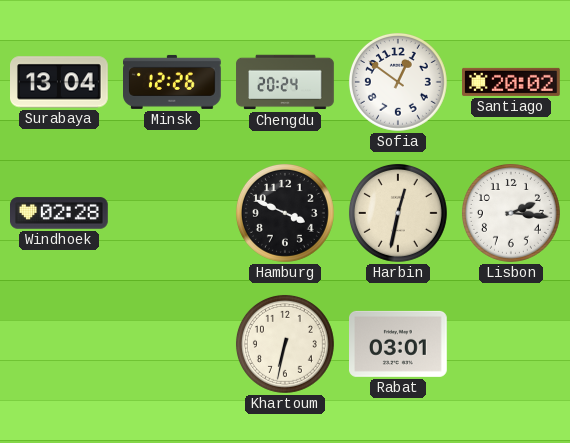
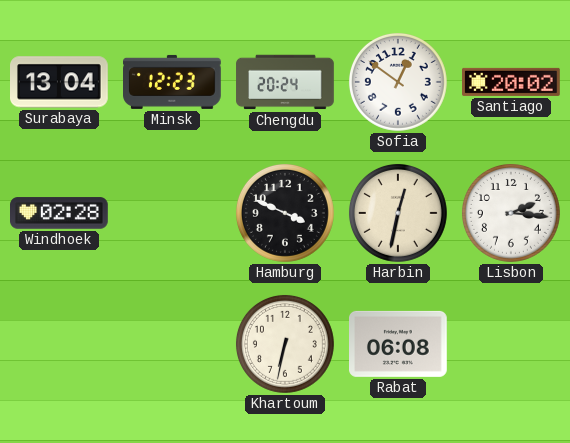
Minsk: 12:26 -> 12:23 (173, 82)
Rabat: 03:01 -> 06:08 (399, 344)
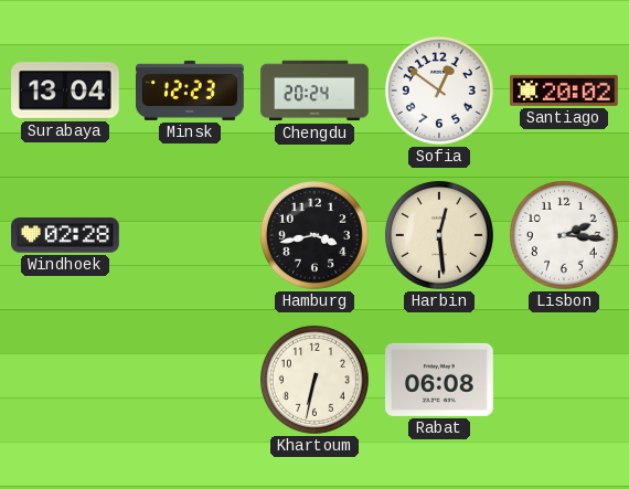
Hamburg: 3:49 -> 3:43 (314, 235)
Harbin: 12:32 -> 12:29 (439, 235)
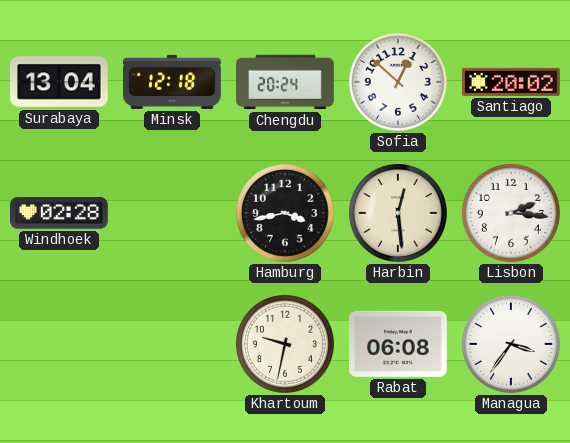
Minsk: 12:23 -> 12:18 (173, 82)
Sofia: 12:51 -> 12:52 (398, 82)
Khartoum: 6:32 -> 9:32 (285, 344)
Managua: none -> 3:36 (511, 344)
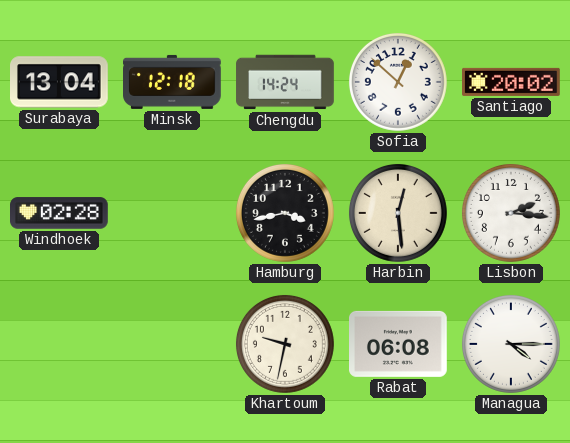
Chengdu: 20:24 -> 14:24 (285, 82)
Managua: 3:36 -> 4:15 (511, 344)
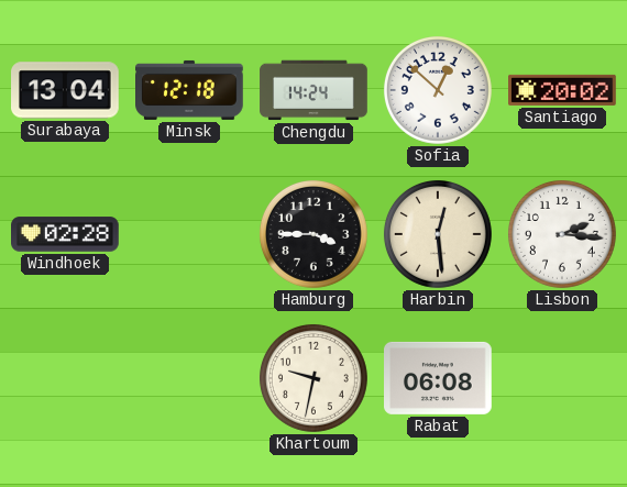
Hamburg: 3:43 -> 3:45 (313, 234)
Managua: 4:15 -> none (511, 344)
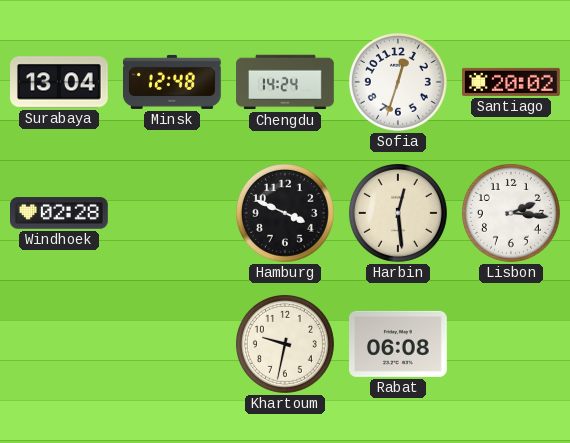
Minsk: 12:18 -> 12:48 (173, 82)
Sofia: 12:52 -> 12:33 (398, 82)
Hamburg: 3:45 -> 3:49 (285, 213)
